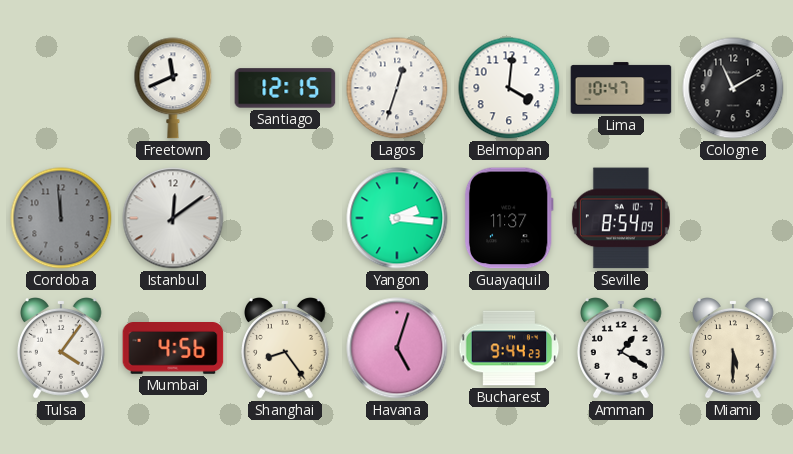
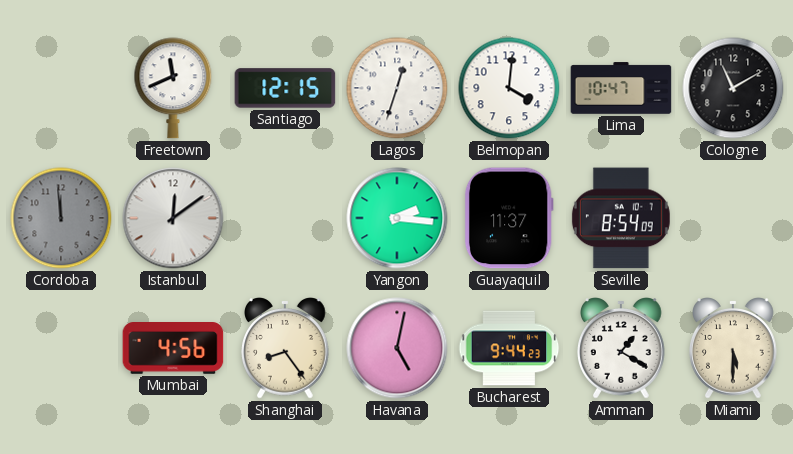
Tulsa: 4:06 -> none (62, 348)
Havana: 5:03 -> 5:02 (397, 348)
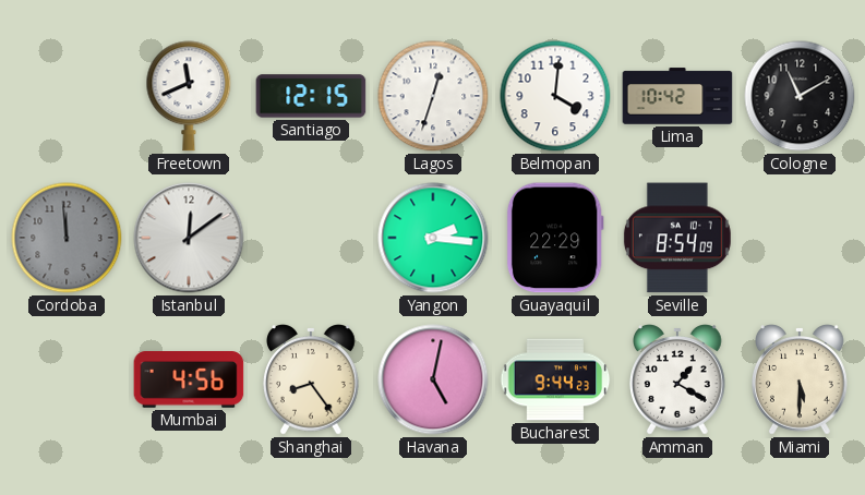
Lima: 10:47 -> 10:42 (677, 96)
Guayaquil: 11:37 -> 22:29 (555, 238)
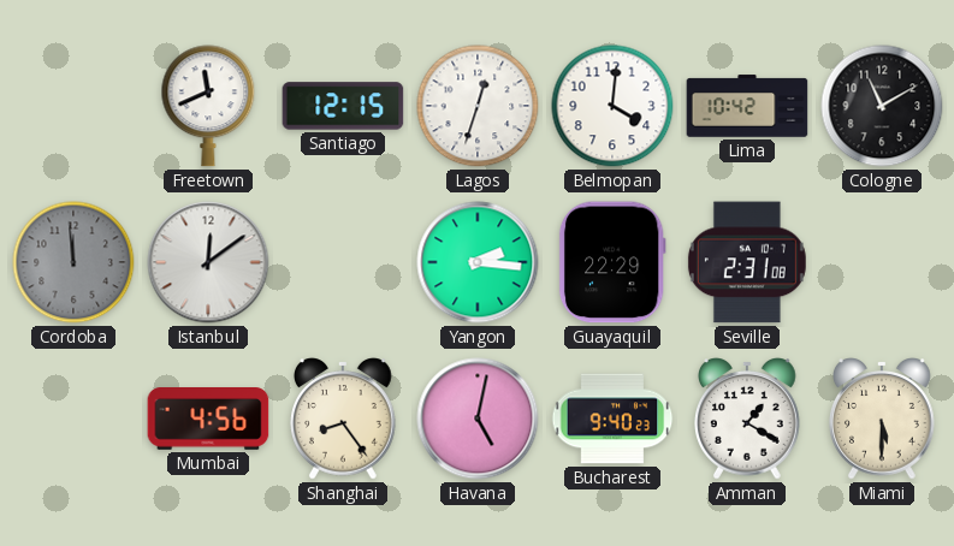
Seville: 8:54 -> 2:31 (747, 262)
Bucharest: 9:44 -> 9:40 (612, 419)
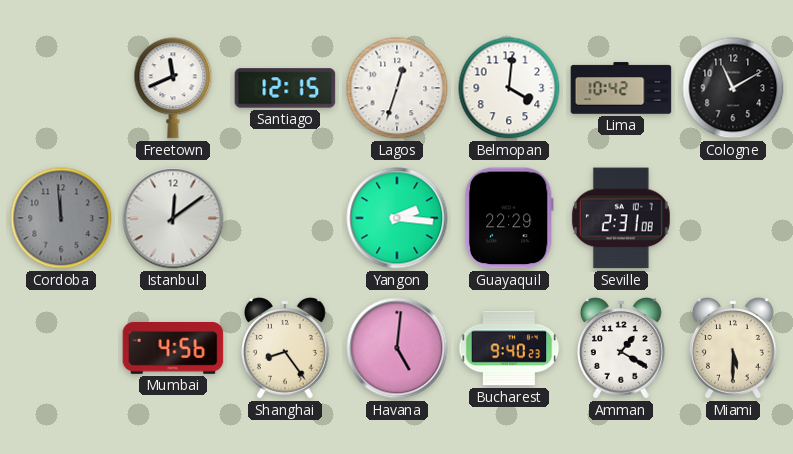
Havana: 5:02 -> 5:01 (397, 348)
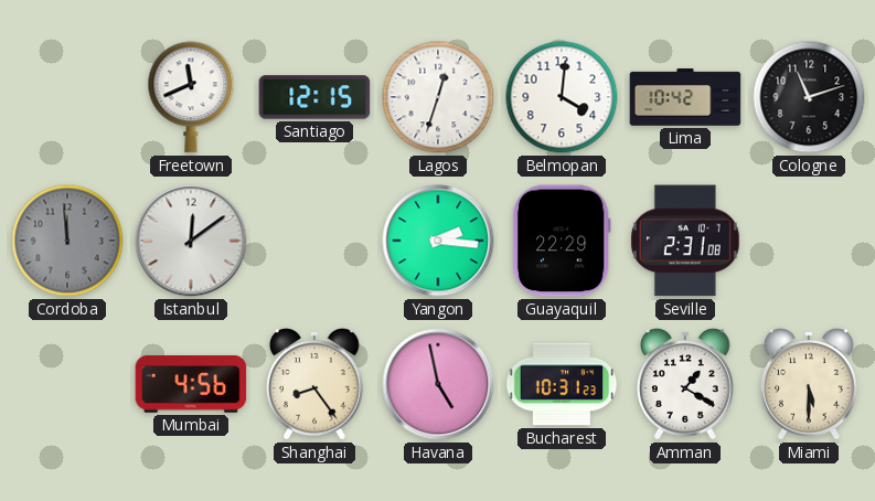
Cologne: 11:10 -> 11:12 (809, 97)
Havana: 5:01 -> 4:58 (438, 384)
Bucharest: 9:40 -> 10:31 (562, 384)
